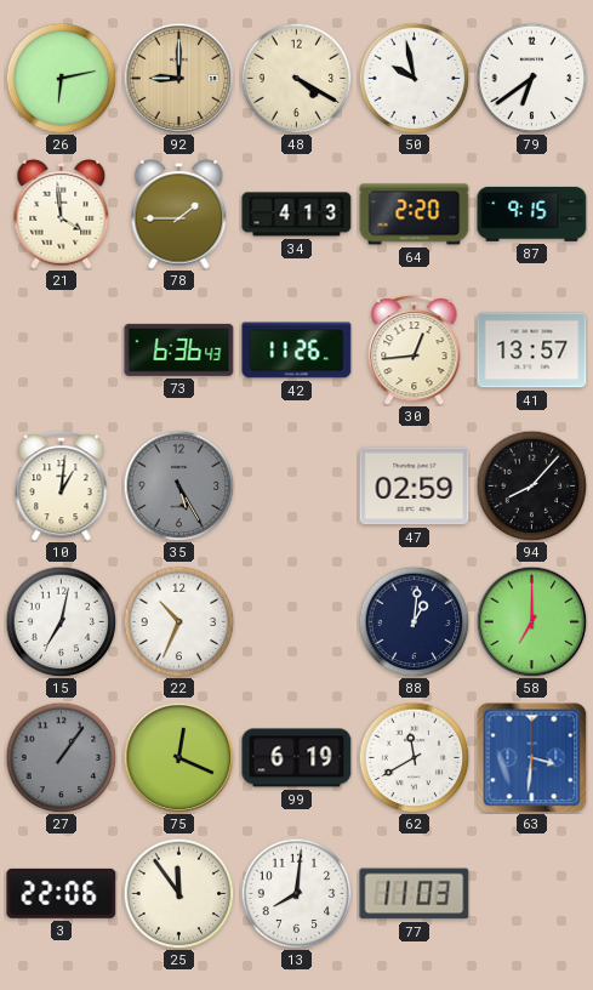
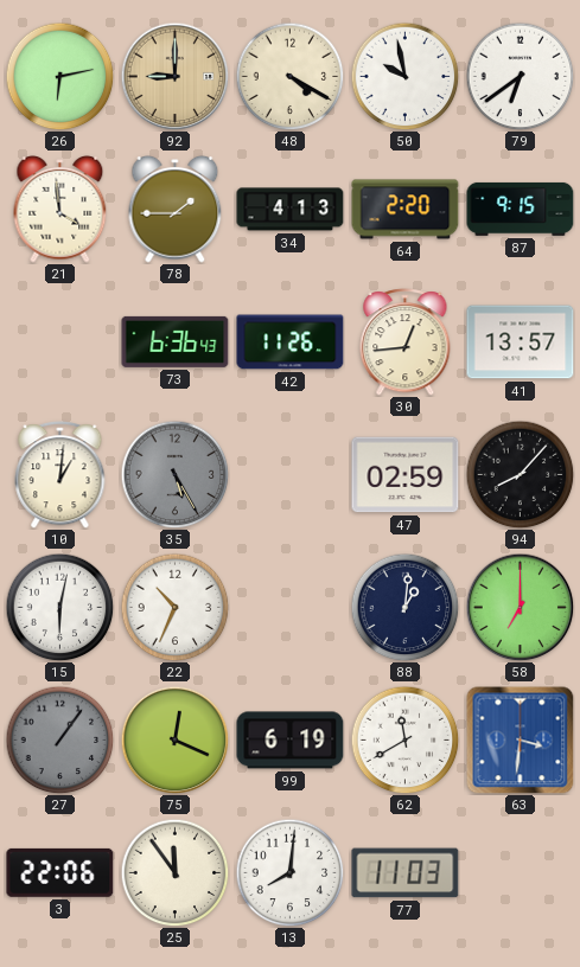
15: 7:02 -> 6:02 (59, 607)
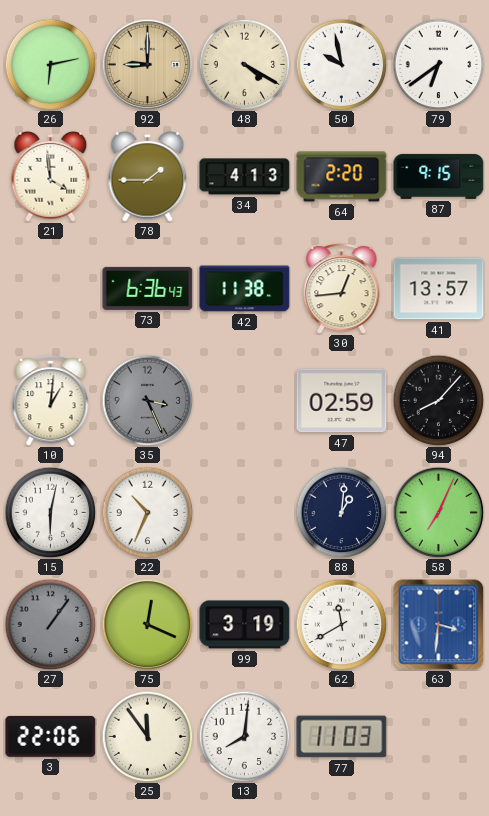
42: 11:26 -> 11:38 (245, 289)
35: 5:25 -> 3:26 (147, 400)
58: 7:00 -> 7:04 (438, 512)
99: 6:19 -> 3:19 (245, 625)
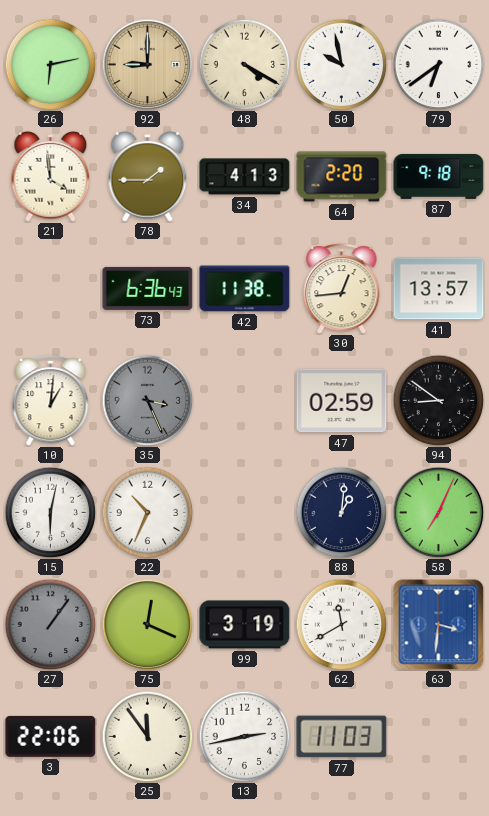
87: 9:15 -> 9:18 (439, 176)
94: 8:07 -> 8:51 (438, 400)
13: 8:01 -> 2:43 (244, 736)
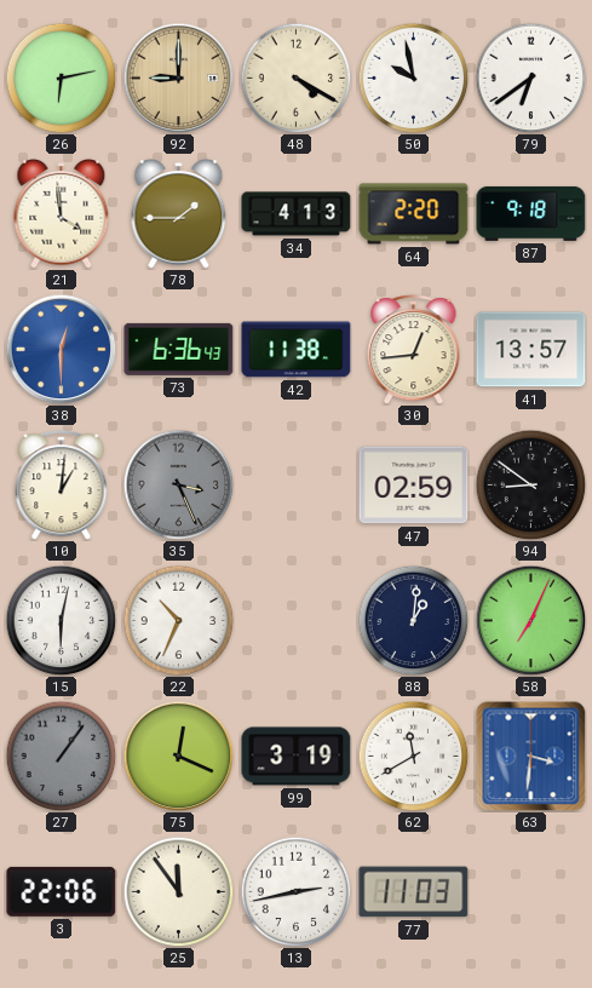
38: none -> 12:30 (61, 349)
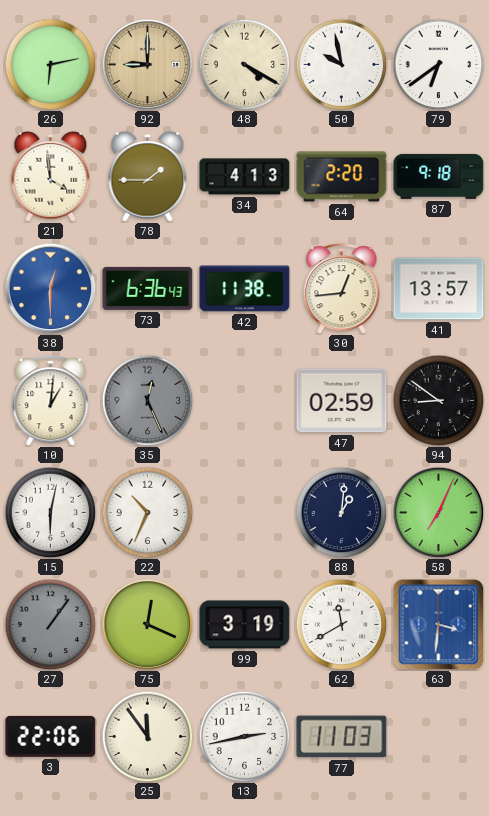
35: 3:26 -> 12:26 (147, 400)
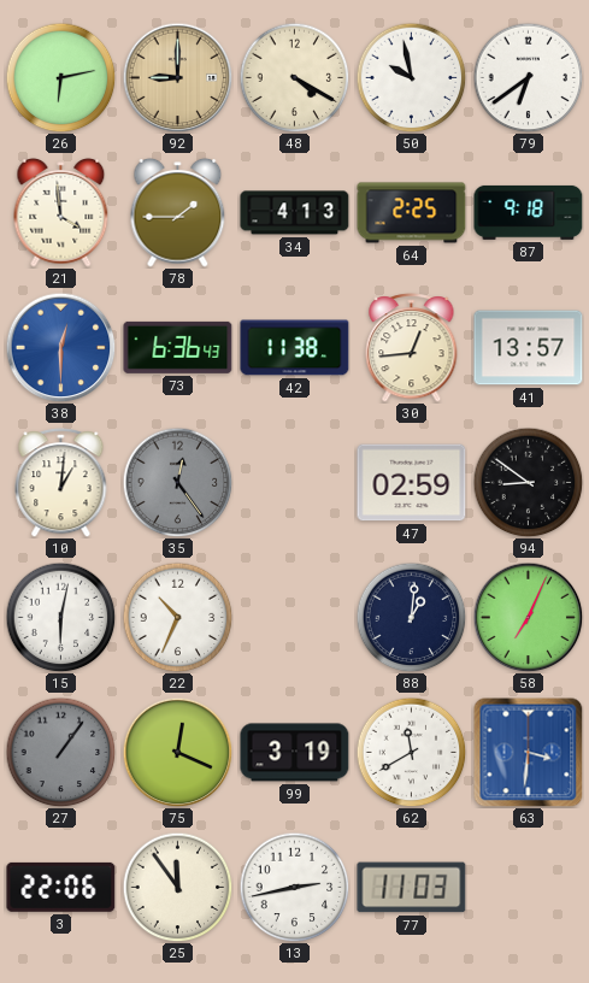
64: 2:20 -> 2:25 (412, 213)
35: 12:26 -> 12:24 (177, 482)
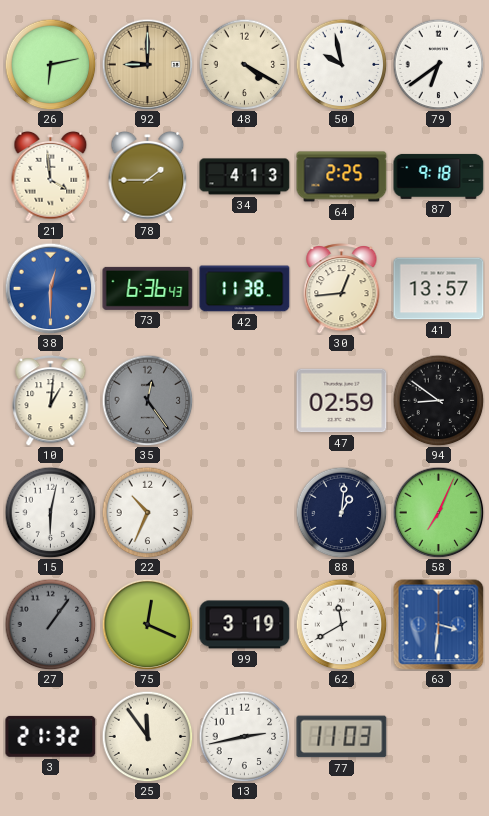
3: 22:06 -> 21:32 (51, 736)
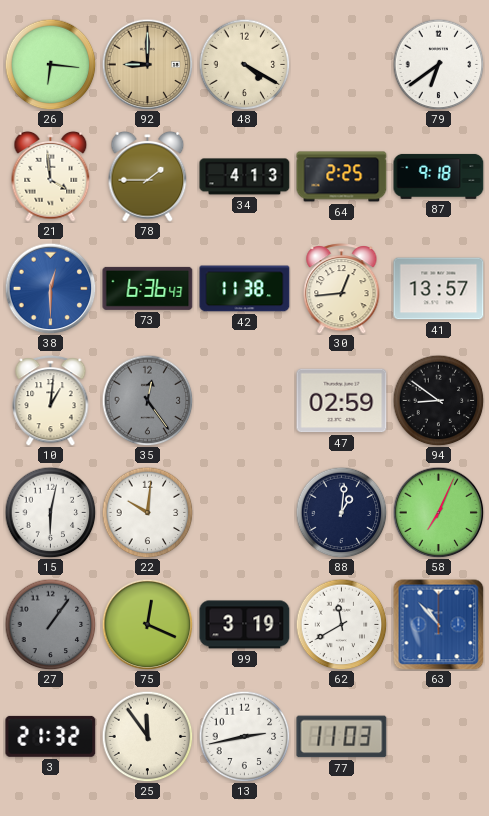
26: 6:13 -> 6:16 (50, 64)
50: 9:58 -> none (341, 64)
22: 10:34 -> 10:01 (147, 512)
63: 3:31 -> 10:53 (438, 624)
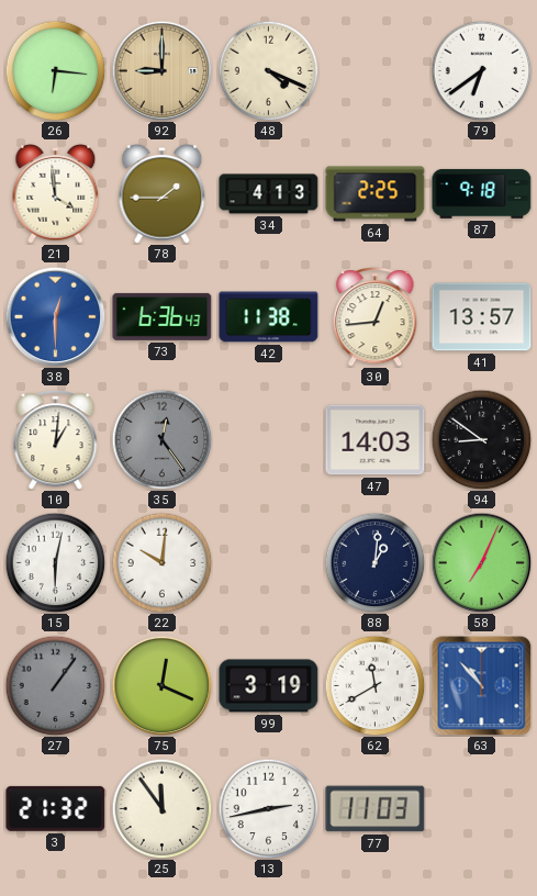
48: 4:20 -> 4:19 (268, 70)
47: 02:59 -> 14:03 (376, 440)
